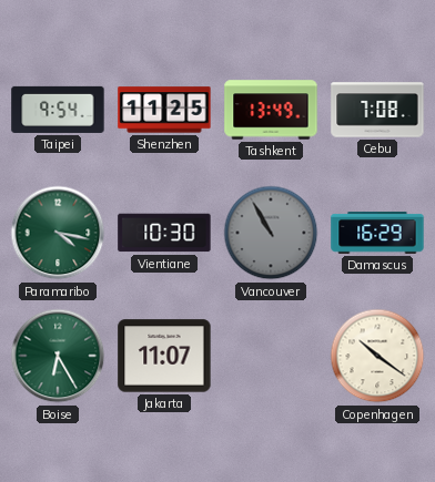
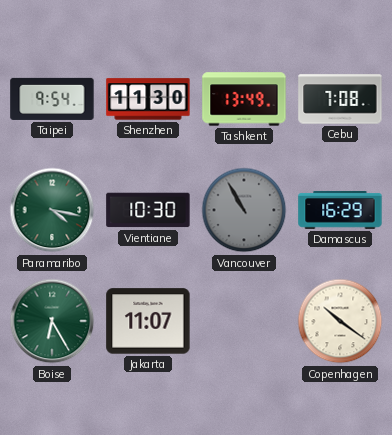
Shenzhen: 11:25 -> 11:30 (148, 99)
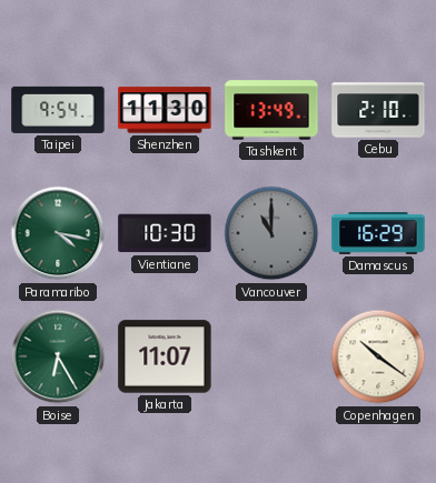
Cebu: 7:08 -> 2:10 (378, 110)
Vancouver: 10:55 -> 11:00 (271, 233)
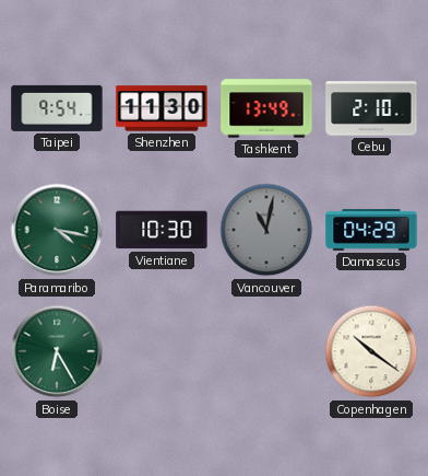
Vancouver: 11:00 -> 11:02 (266, 230)
Damascus: 16:29 -> 04:29 (371, 231)
Jakarta: 11:07 -> none (165, 356)
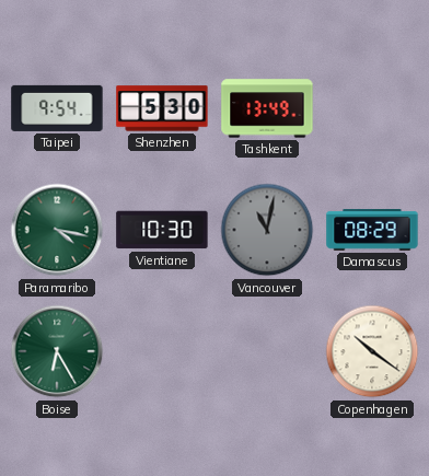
Shenzhen: 11:30 -> 5:30 (162, 108)
Cebu: 2:10 -> none (371, 108)
Damascus: 04:29 -> 08:29 (372, 231)
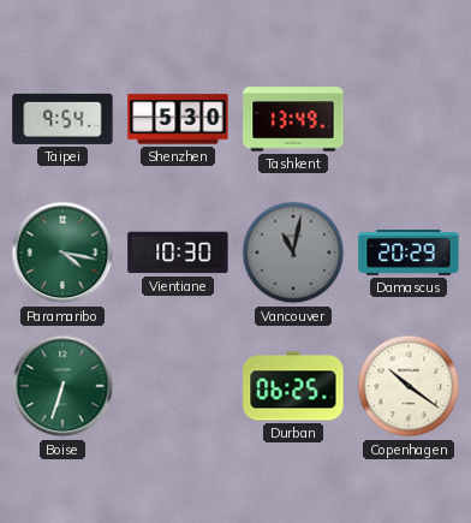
Damascus: 08:29 -> 20:29 (409, 254)
Boise: 6:25 -> 6:33 (62, 386)
Durban: none -> 06:25 (293, 386)
